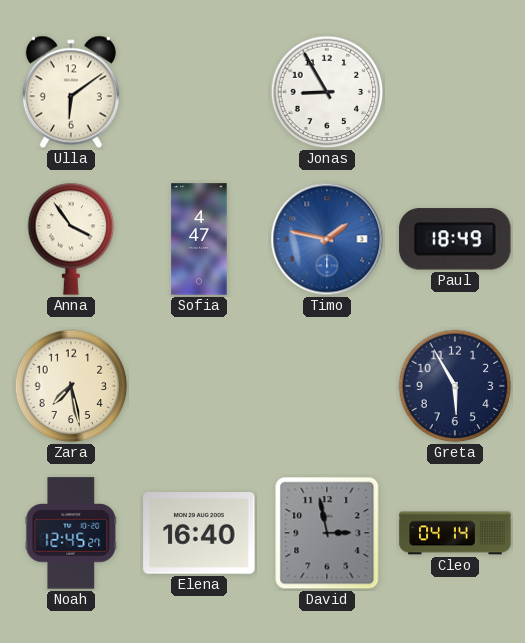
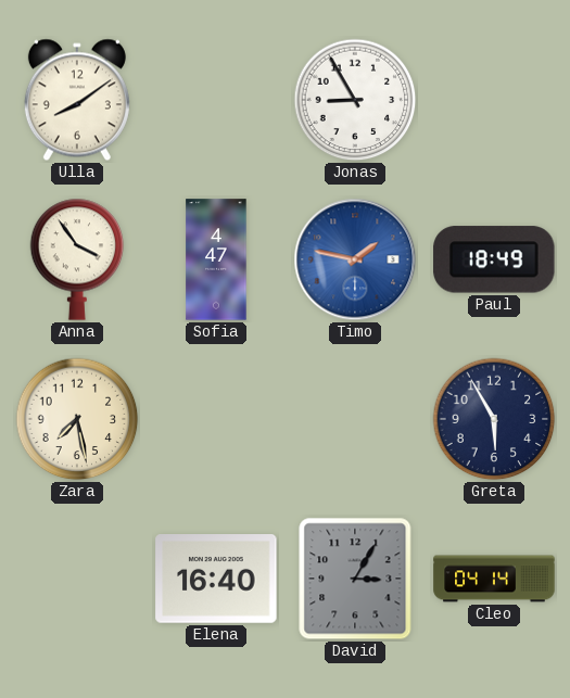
Ulla: 6:09 -> 8:09 (77, 100)
Noah: 12:45 -> none (71, 533)
David: 2:58 -> 3:05 (355, 579)
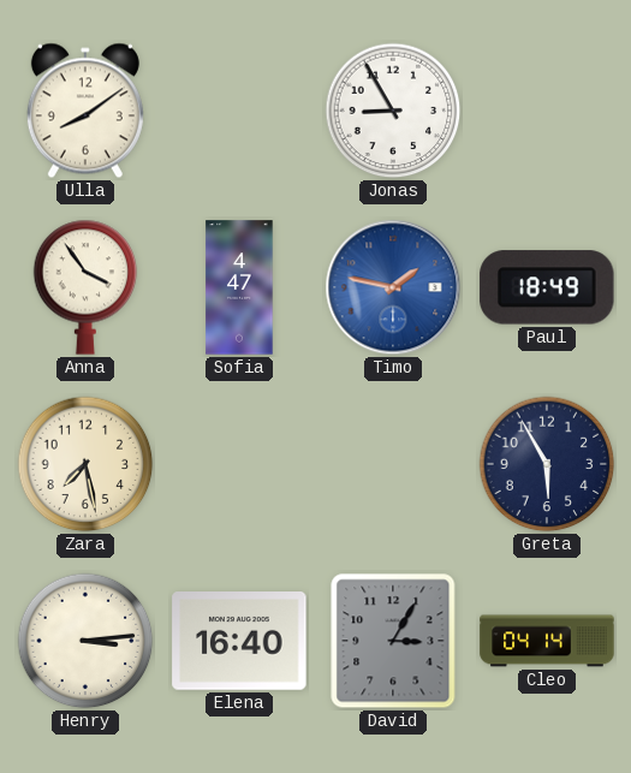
Henry: none -> 3:14 (85, 641)
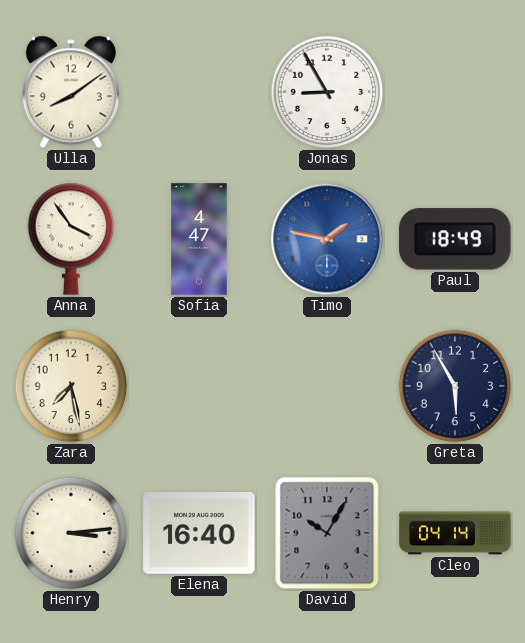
David: 3:05 -> 10:05 (327, 533)
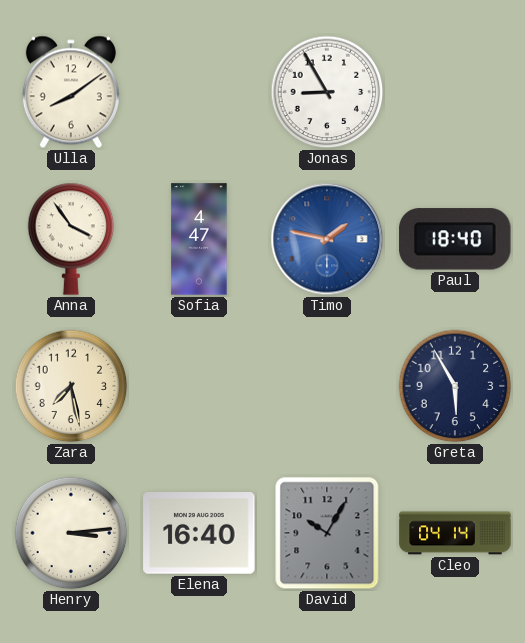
Paul: 18:49 -> 18:40 (455, 239)
